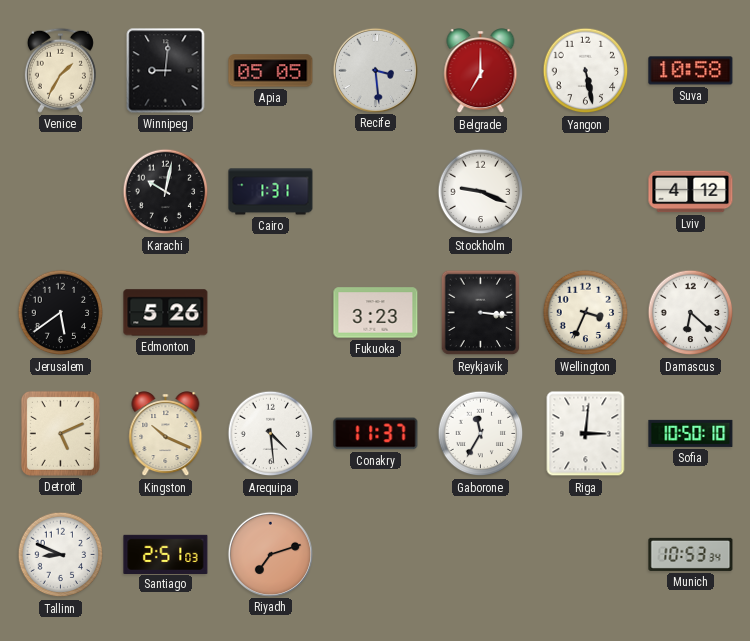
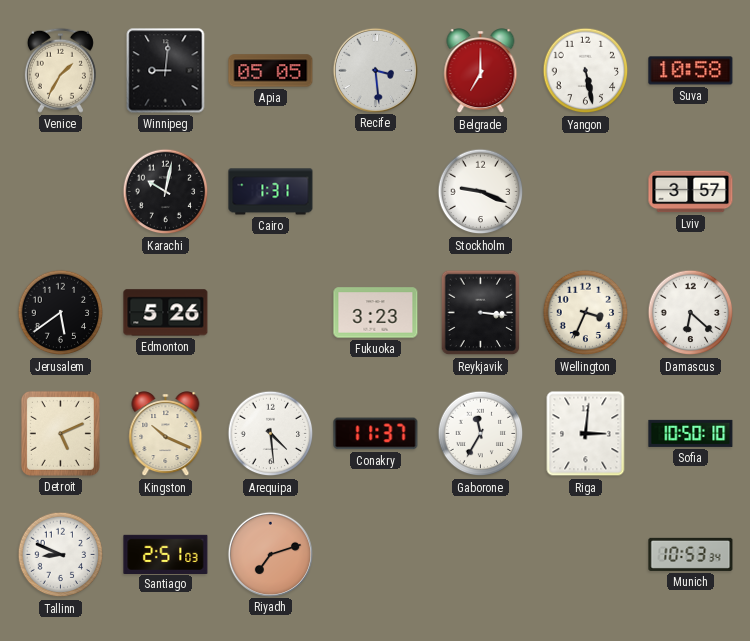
Lviv: 4:12 -> 3:57 (691, 192)
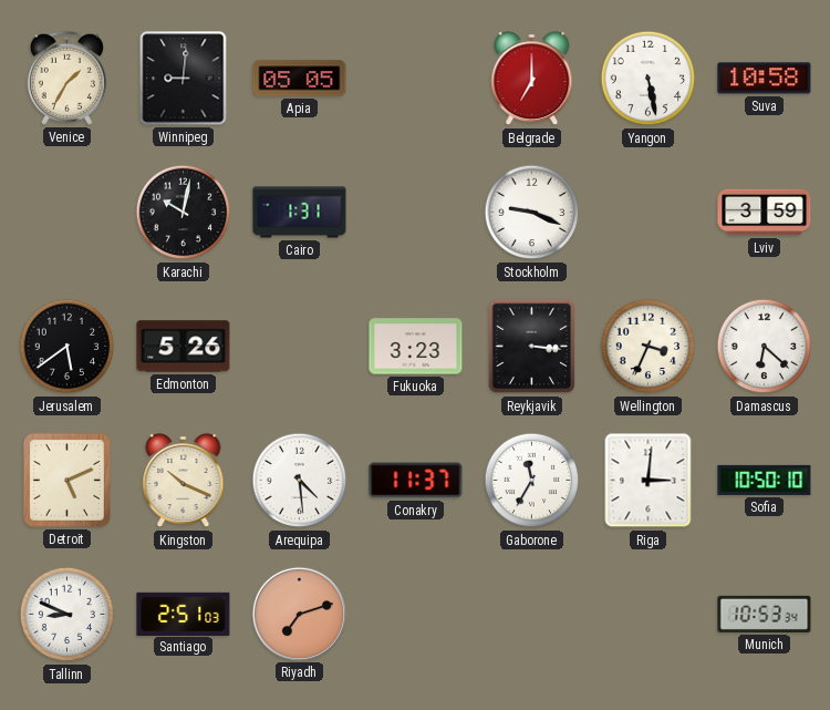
Recife: 3:29 -> none (375, 70)
Lviv: 3:57 -> 3:59 (765, 213)
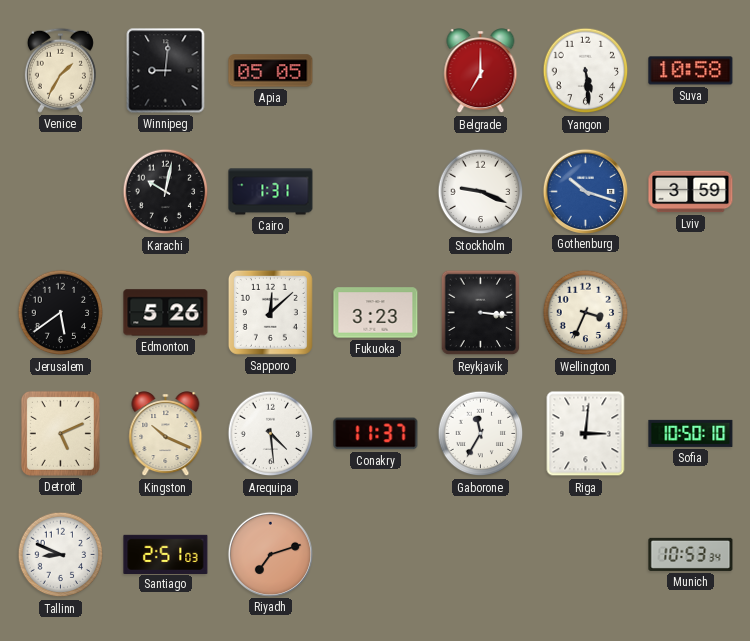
Yangon: 5:28 -> 5:29 (586, 71)
Gothenburg: none -> 10:18 (585, 191)
Sapporo: none -> 12:08 (270, 312)
Damascus: 6:22 -> none (765, 347)
